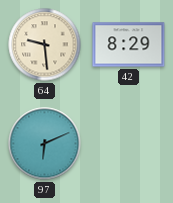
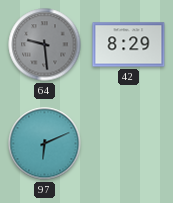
64 dial: cream -> grey (45, 45)
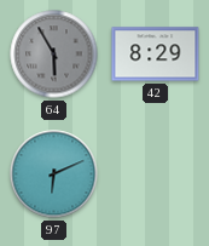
64: 9:29 -> 5:55 (54, 55)
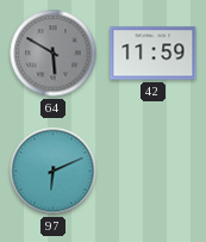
64: 5:55 -> 5:50 (54, 54)
42: 8:29 -> 11:59 (154, 54)
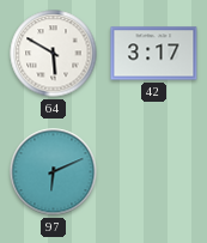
64 dial: grey -> white (54, 54)
42: 11:59 -> 3:17 (154, 54)
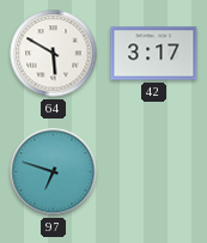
97: 6:11 -> 6:48 (54, 172)
